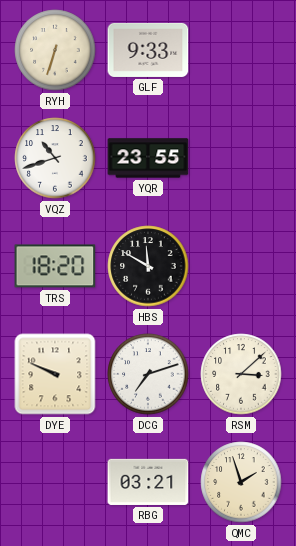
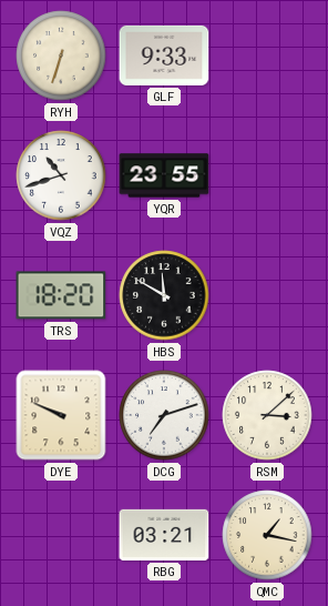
QMC: 1:57 -> 1:17 (267, 535)
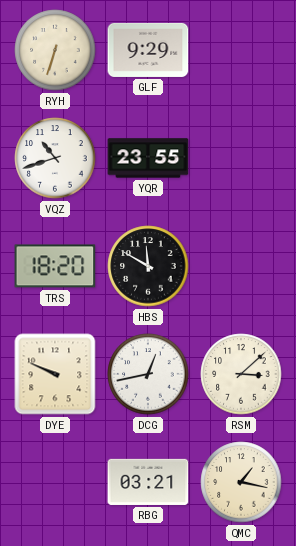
GLF: 9:33 -> 9:29 (148, 50)
DCG: 7:12 -> 12:43 (148, 374)
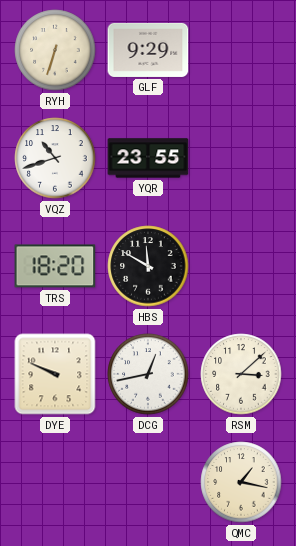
RBG: 03:21 -> none (148, 482)
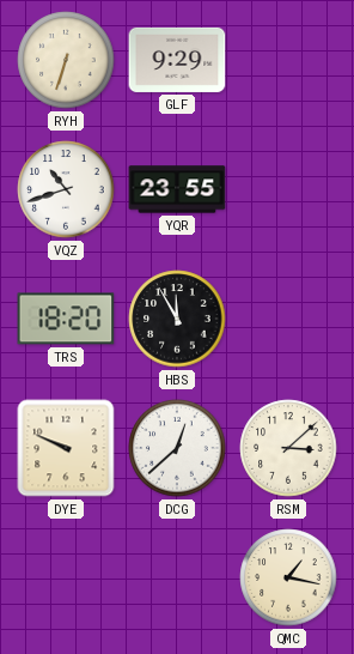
HBS: 11:50 -> 11:55 (177, 319)
DCG: 12:43 -> 12:38 (177, 448)
